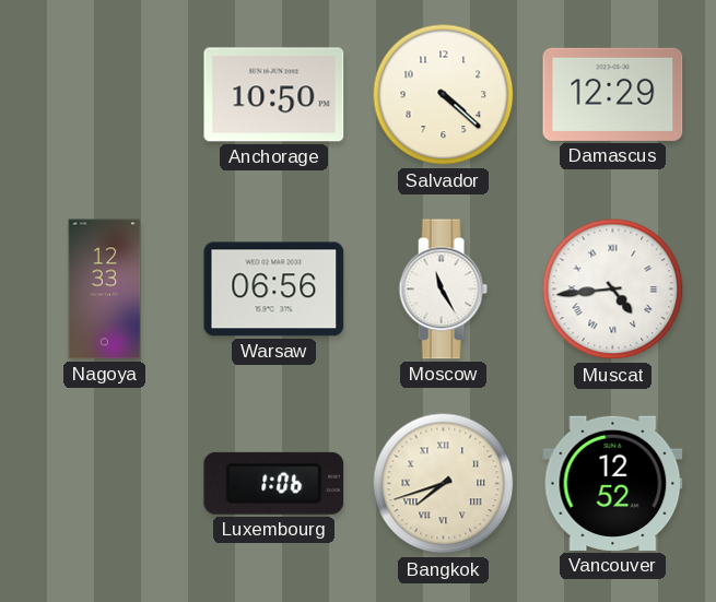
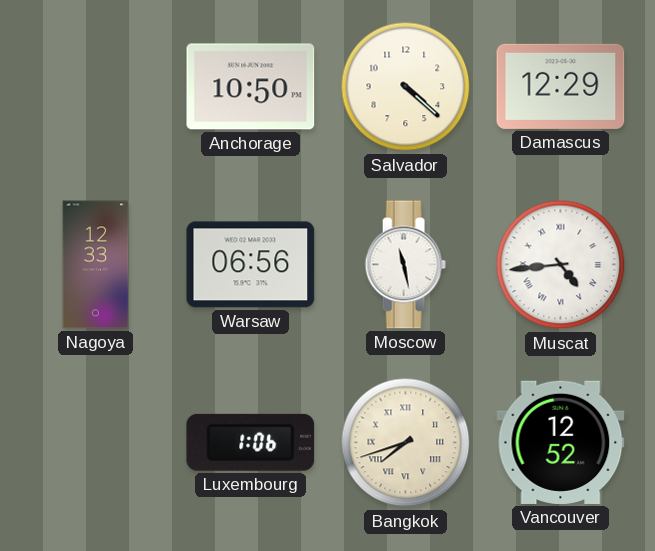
Moscow: 11:25 -> 11:28 (405, 265)
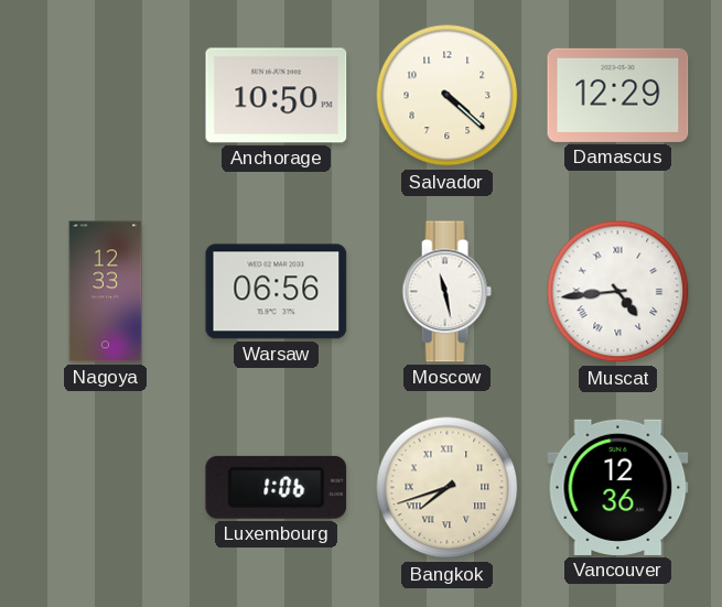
Vancouver: 12:52 -> 12:36 (618, 487)
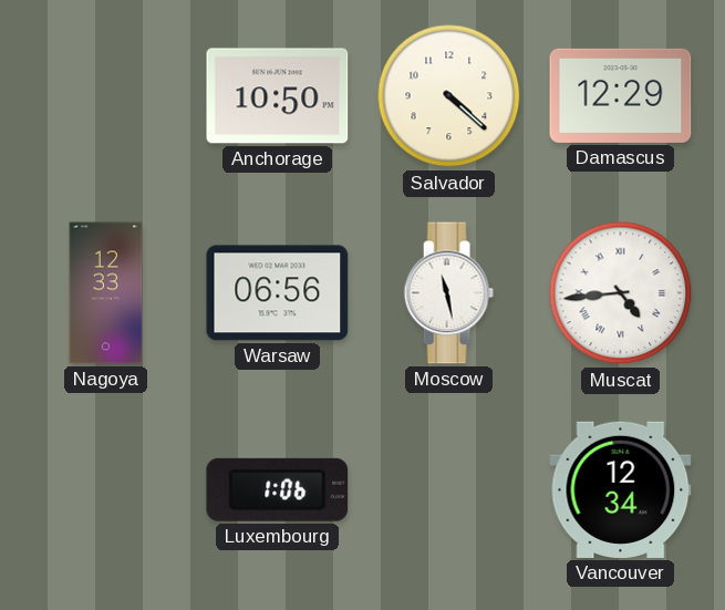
Bangkok: 7:42 -> none (448, 488)
Vancouver: 12:36 -> 12:34 (621, 489)
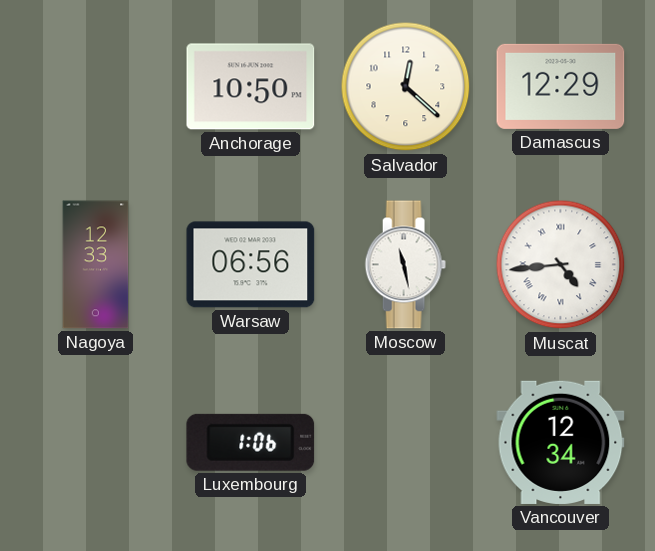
Salvador: 4:22 -> 12:22 (406, 87)
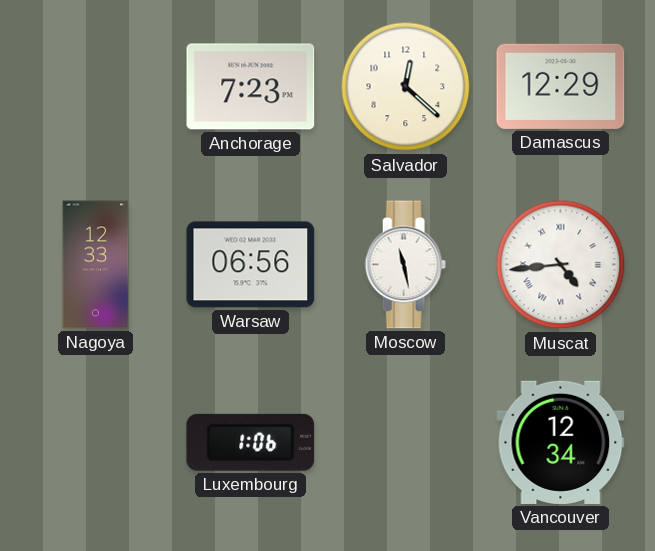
Anchorage: 10:50 -> 7:23 (251, 87)
